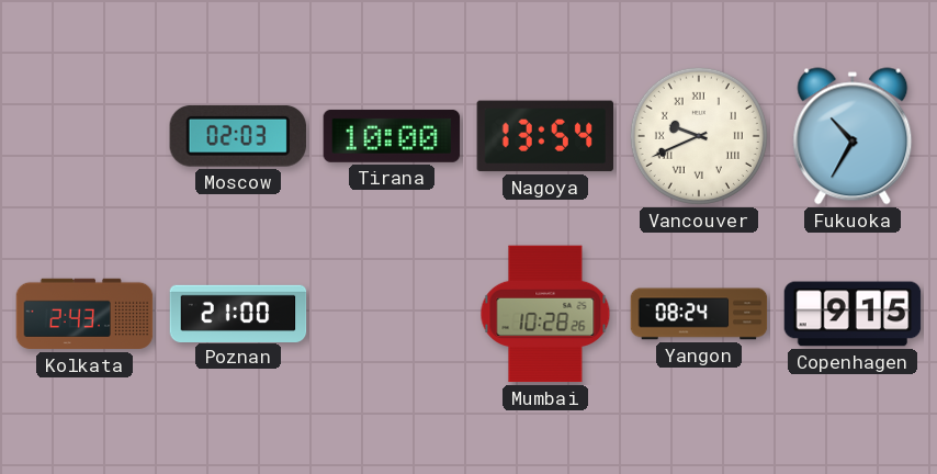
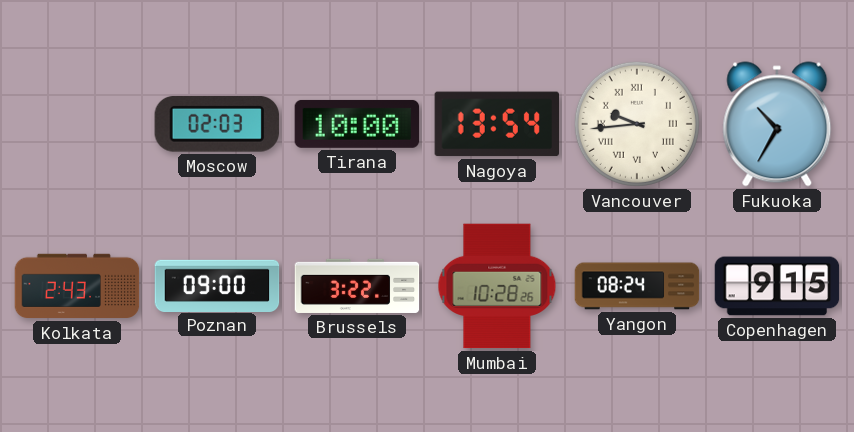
Vancouver: 9:41 -> 9:44 (637, 124)
Poznan: 21:00 -> 09:00 (217, 285)
Brussels: none -> 3:22 (357, 286)
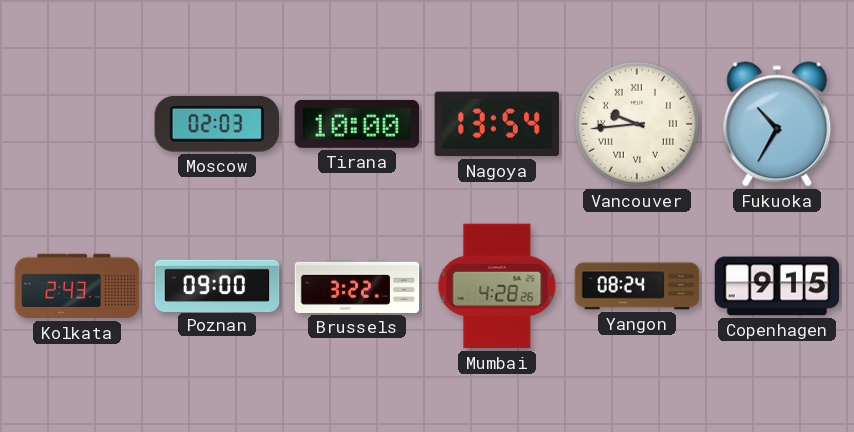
Mumbai: 10:28 -> 4:28 (497, 286)
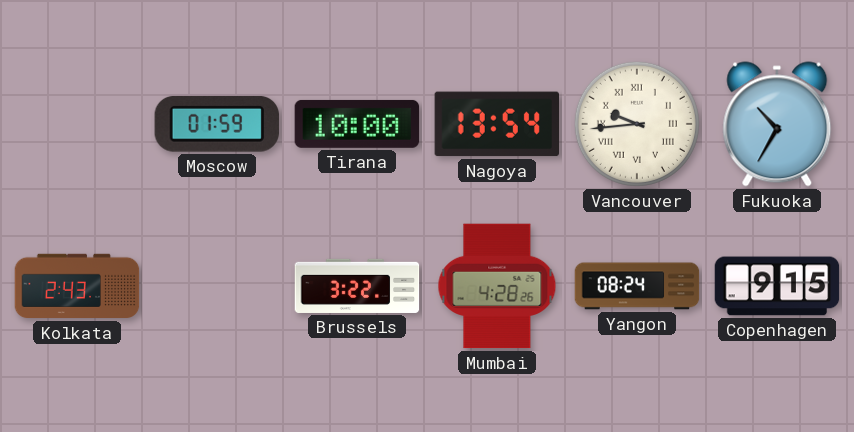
Moscow: 02:03 -> 01:59 (217, 124)
Poznan: 09:00 -> none (217, 285)
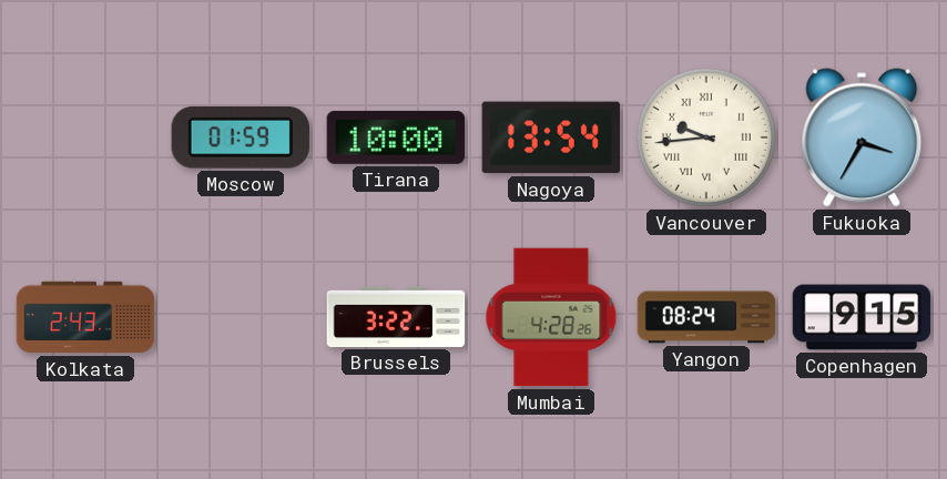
Fukuoka: 10:35 -> 3:35 (862, 137)
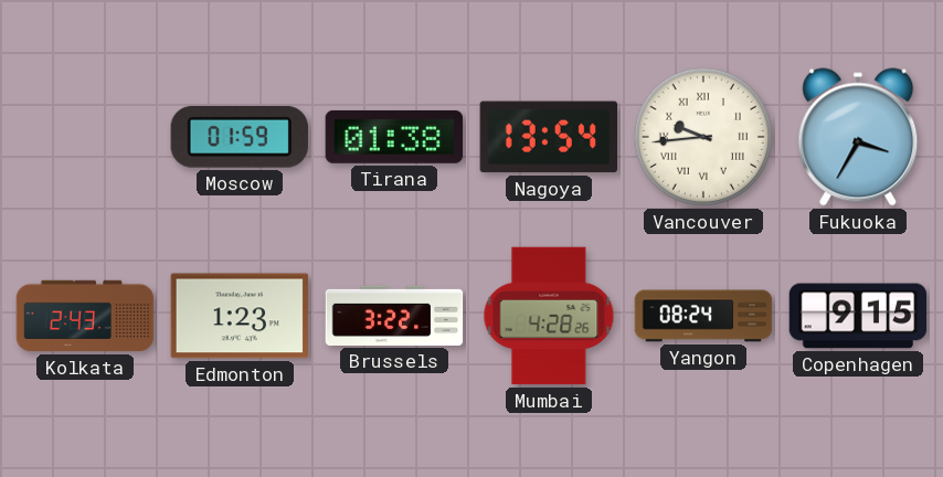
Tirana: 10:00 -> 01:38 (394, 137)
Edmonton: none -> 1:23 (240, 316)
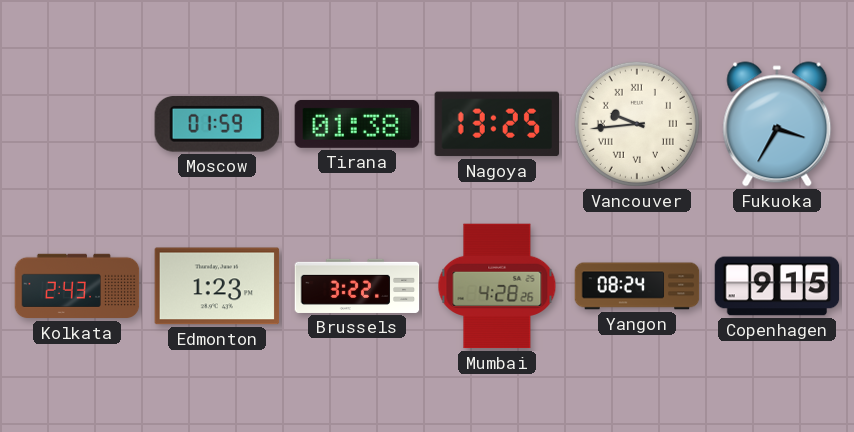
Nagoya: 13:54 -> 13:25 (497, 124)
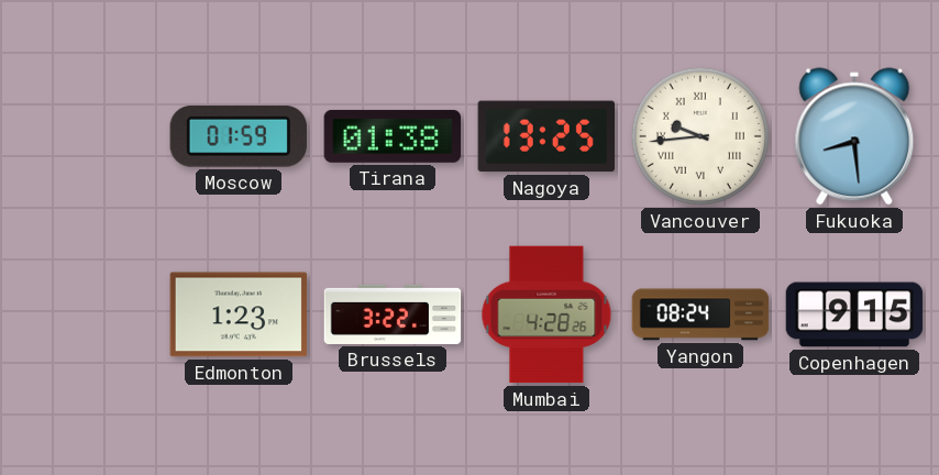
Fukuoka: 3:35 -> 8:29 (854, 136)
Kolkata: 2:43 -> none (77, 286)
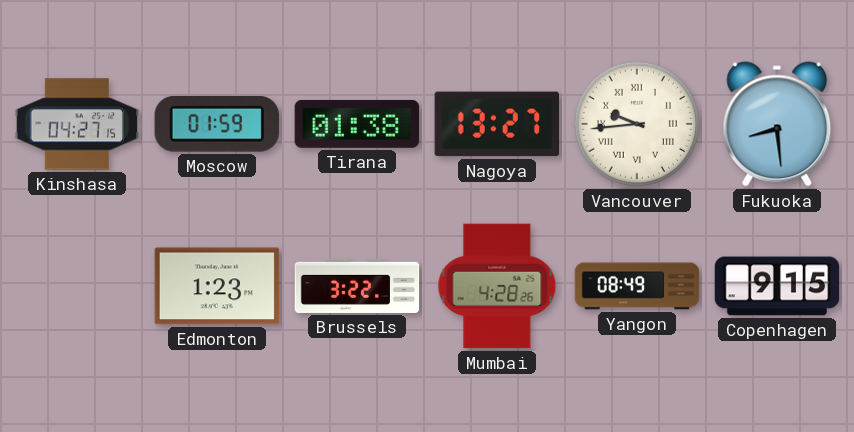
Kinshasa: none -> 04:27 (77, 124)
Nagoya: 13:25 -> 13:27 (497, 124)
Yangon: 08:24 -> 08:49 (637, 286)
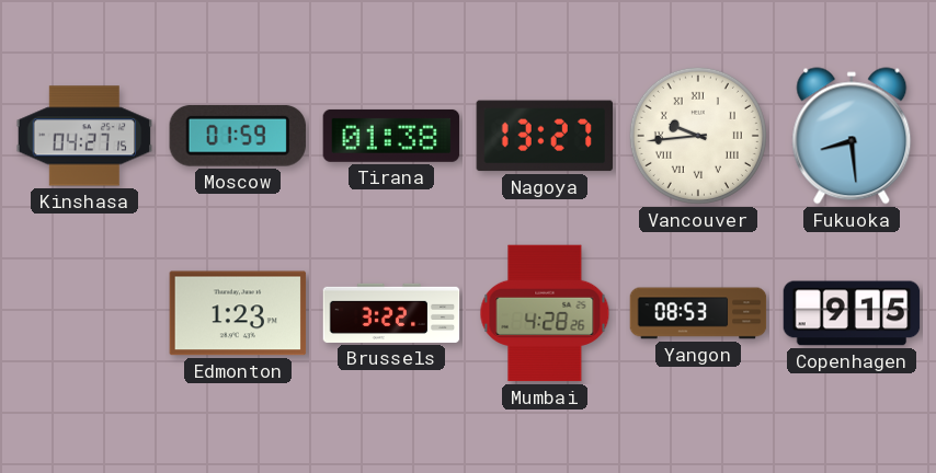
Yangon: 08:49 -> 08:53 (698, 313)
